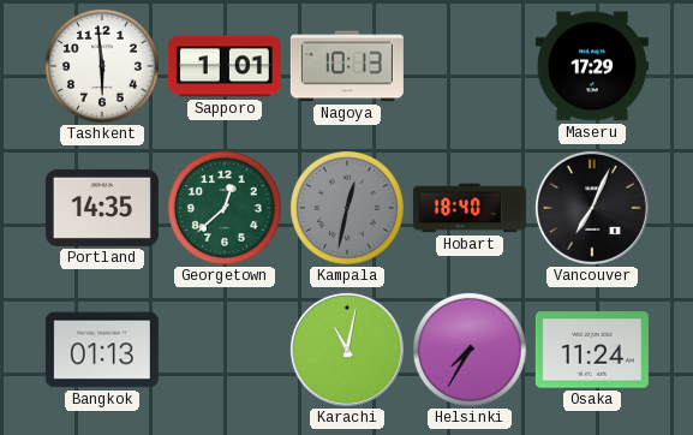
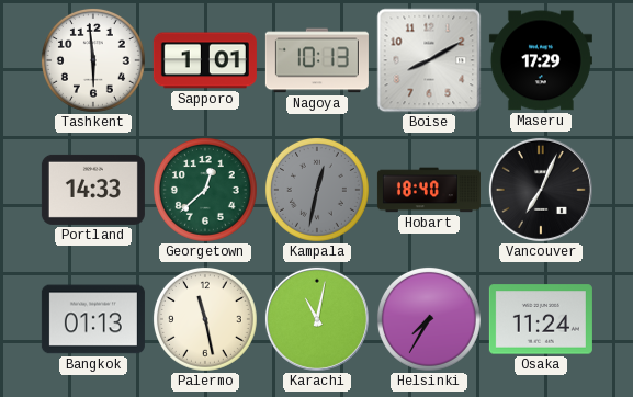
Boise: none -> 8:10 (429, 60)
Portland: 14:35 -> 14:33 (93, 190)
Palermo: none -> 11:28 (205, 319)
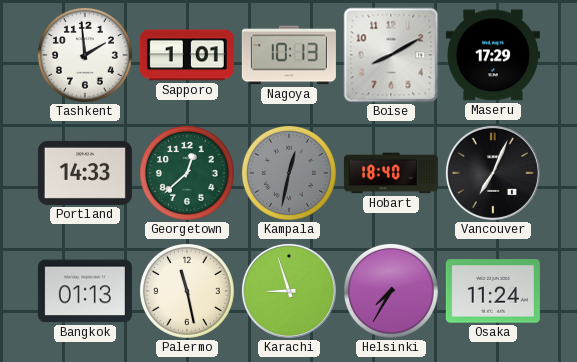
Tashkent: 5:59 -> 1:59 (85, 55)
Karachi: 11:02 -> 8:57 (289, 291)
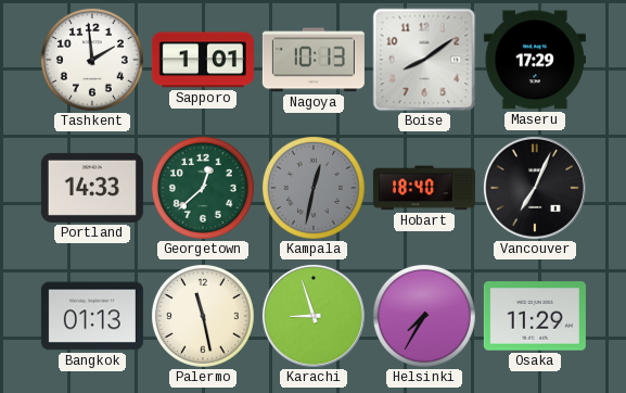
Boise: 8:10 -> 8:09 (424, 60)
Osaka: 11:24 -> 11:29 (535, 316)
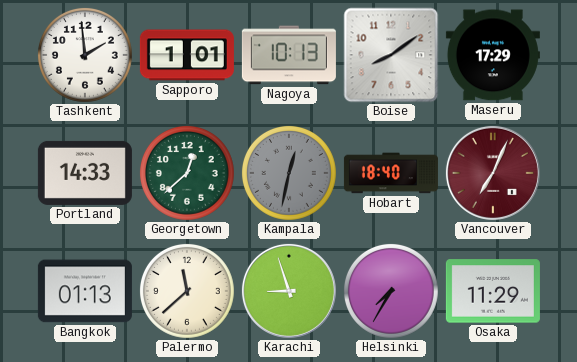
Vancouver dial: black -> burgundy (493, 173)
Palermo: 11:28 -> 11:38 (187, 291)
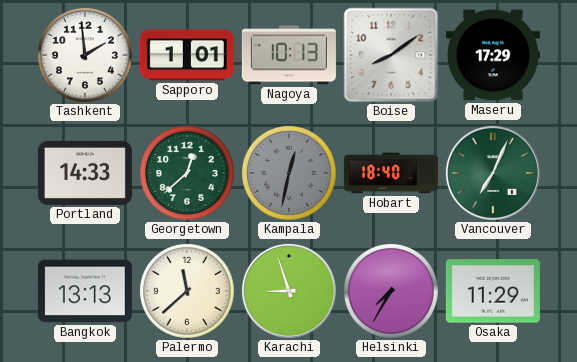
Vancouver dial: burgundy -> green (493, 173)
Bangkok: 01:13 -> 13:13 (85, 291)
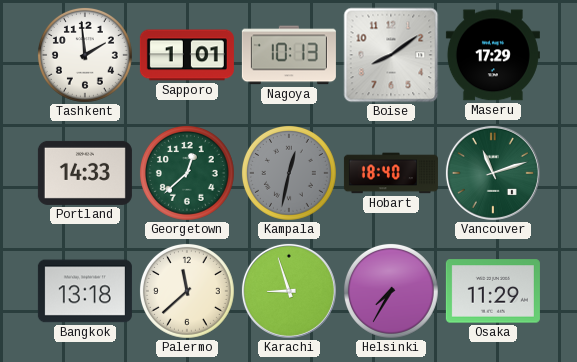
Vancouver: 7:04 -> 11:12 (493, 173)
Bangkok: 13:13 -> 13:18 (85, 291)
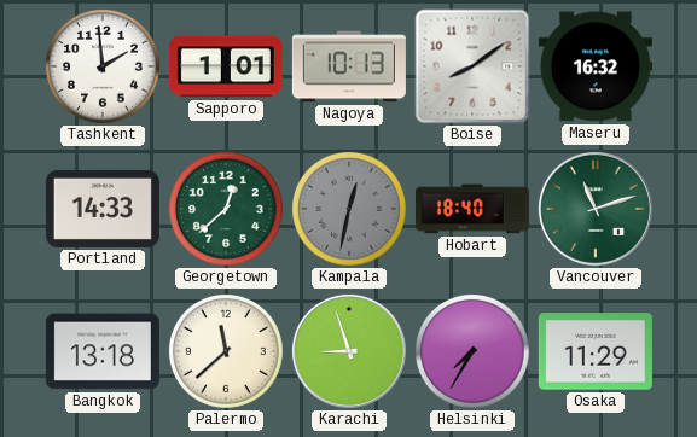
Maseru: 17:29 -> 16:32 (596, 66)
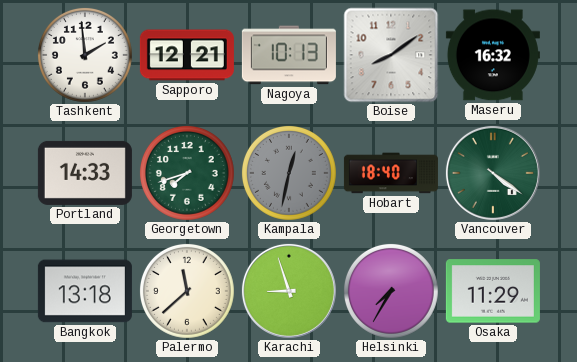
Sapporo: 1:01 -> 12:21 (187, 55)
Georgetown: 12:38 -> 7:42 (187, 173)
Vancouver: 11:12 -> 4:21 (493, 173)
